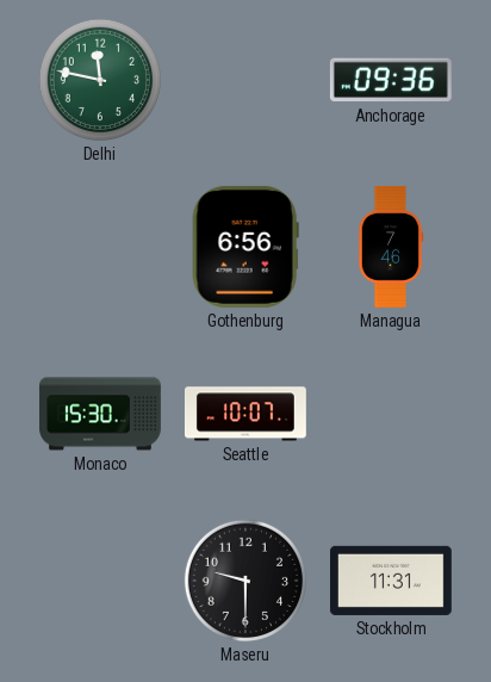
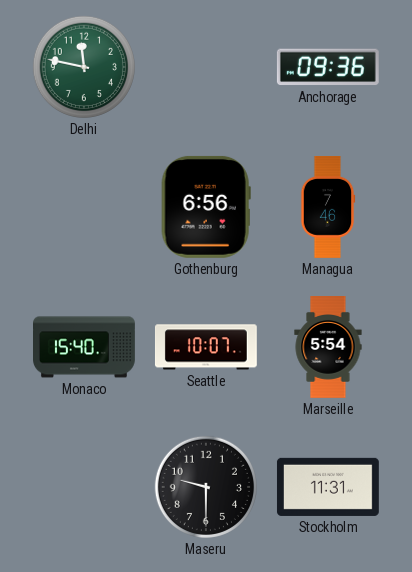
Monaco: 15:30 -> 15:40 (85, 347)
Marseille: none -> 5:54 (328, 348)
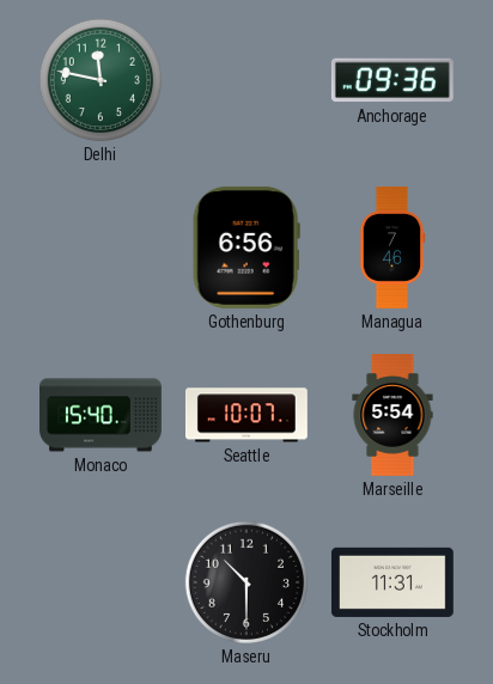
Maseru: 9:30 -> 10:30 (246, 582)
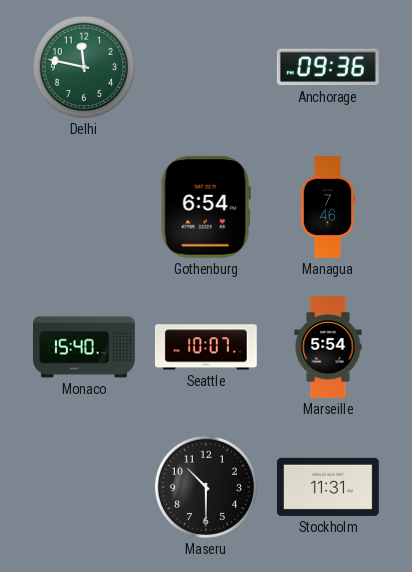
Gothenburg: 6:56 -> 6:54 (206, 207)
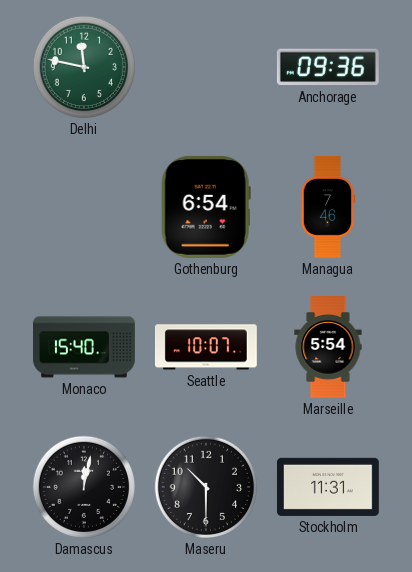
Damascus: none -> 12:02 (84, 487)
